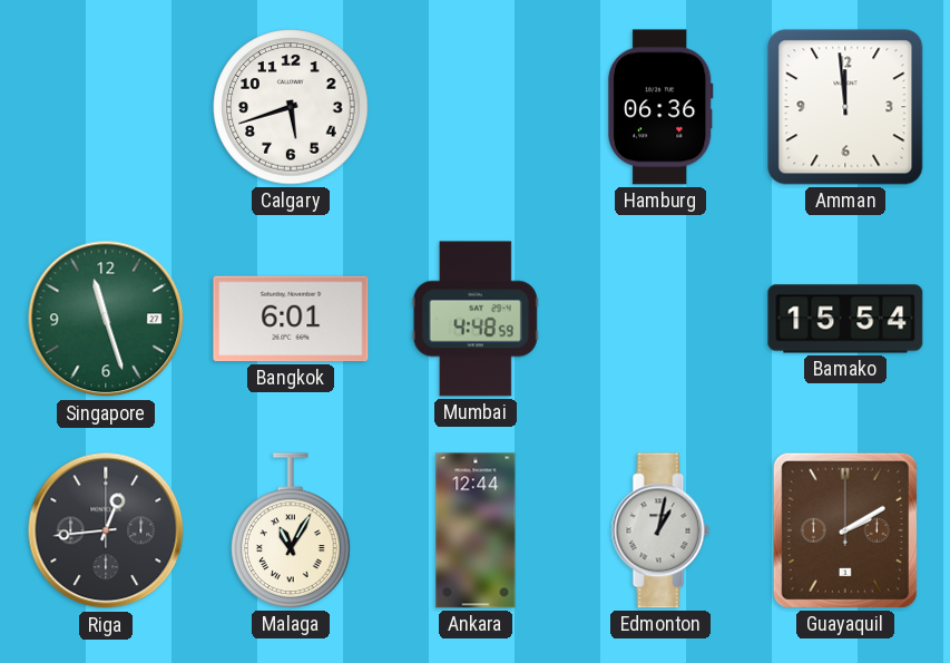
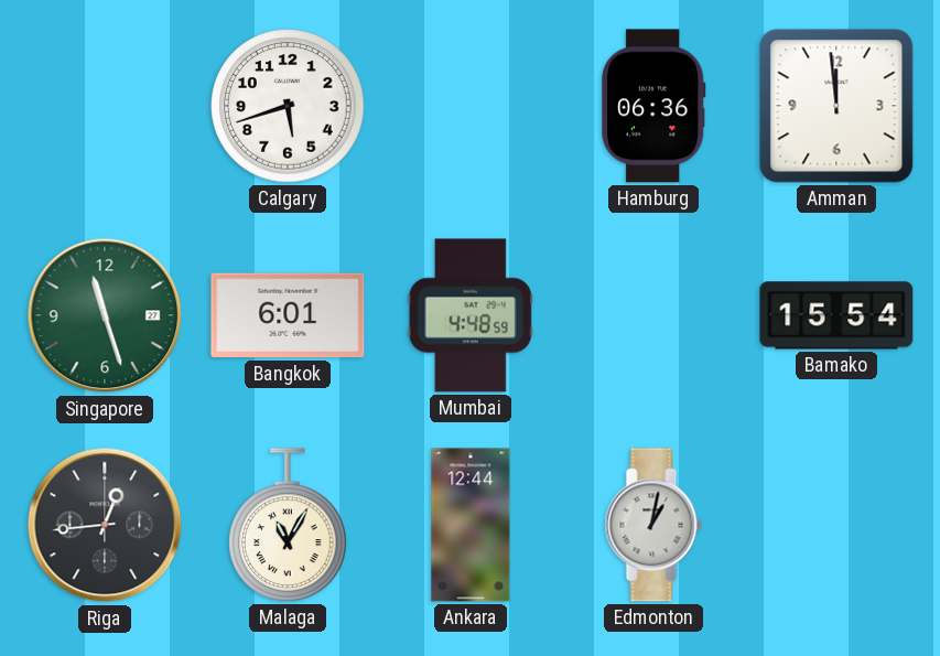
Guayaquil: 2:10 -> none (845, 530)
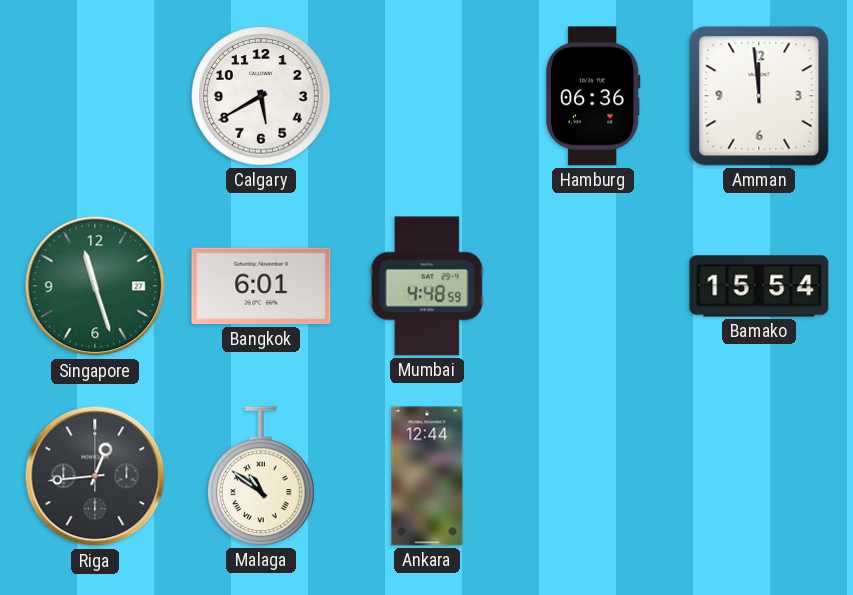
Calgary: 5:42 -> 5:40 (261, 96)
Malaga: 11:05 -> 10:51 (261, 476)
Edmonton: 1:02 -> none (653, 525)
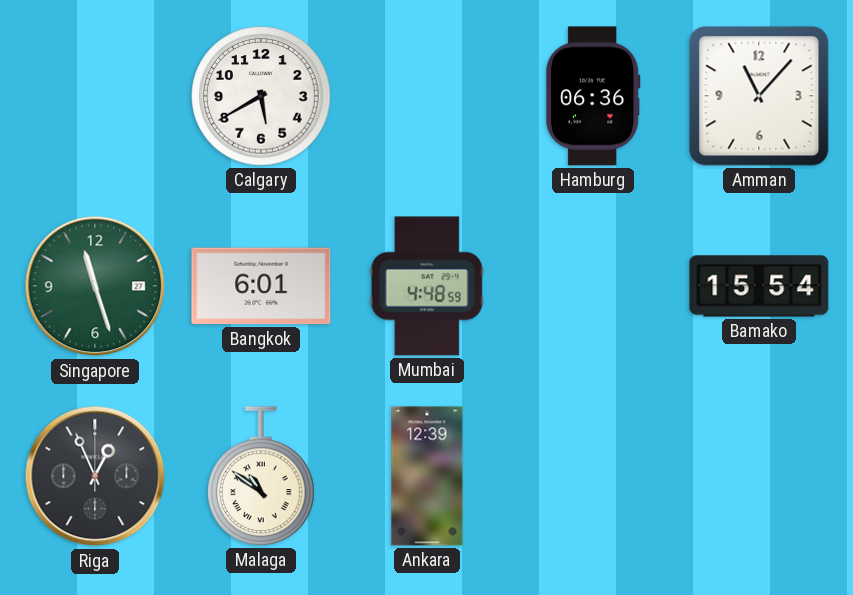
Amman: 11:59 -> 11:07 (759, 96)
Riga: 12:44 -> 12:56 (95, 476)
Ankara: 12:44 -> 12:39 (427, 476)
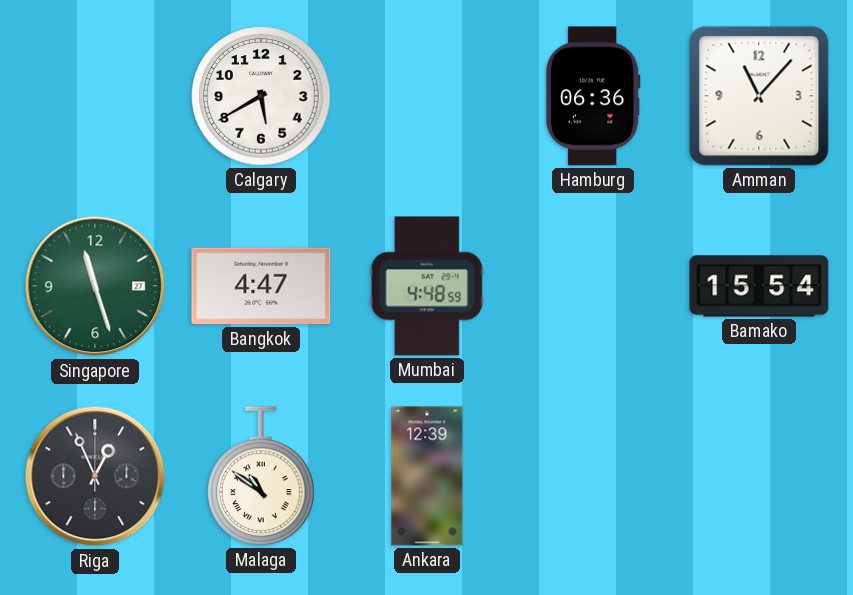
Bangkok: 6:01 -> 4:47 (261, 286)
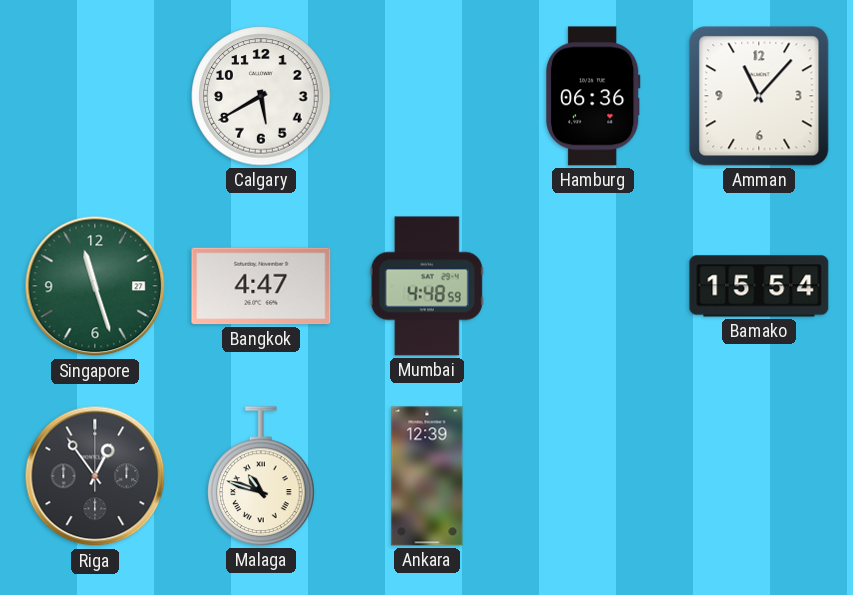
Riga: 12:56 -> 12:54 (95, 476)
Malaga: 10:51 -> 10:48 (261, 476)
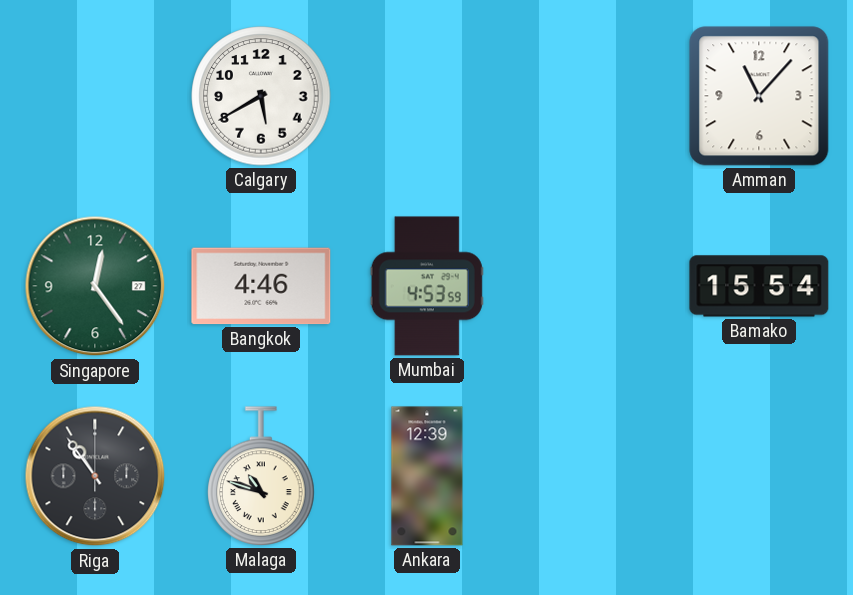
Hamburg: 06:36 -> none (594, 96)
Singapore: 11:27 -> 12:24 (95, 286)
Bangkok: 4:47 -> 4:46 (261, 286)
Mumbai: 4:48 -> 4:53 (427, 286)
Riga: 12:54 -> 10:54 (95, 476)
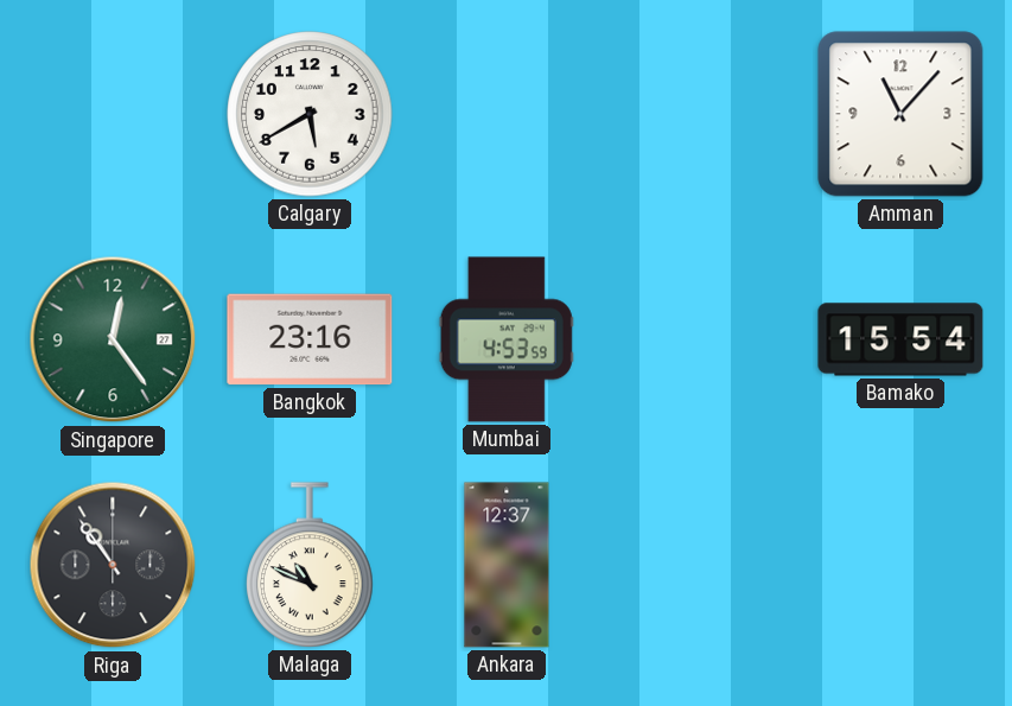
Bangkok: 4:46 -> 23:16 (310, 339)
Malaga: 10:48 -> 10:49 (310, 565)
Ankara: 12:39 -> 12:37 (507, 565)
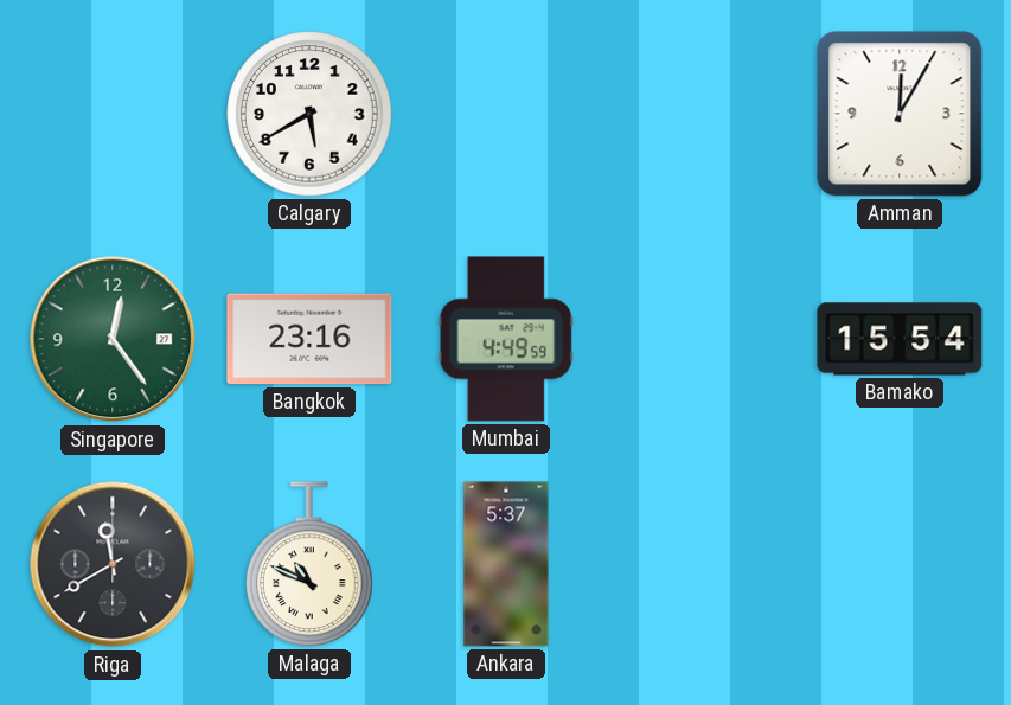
Amman: 11:07 -> 12:05 (900, 114)
Mumbai: 4:53 -> 4:49 (506, 339)
Riga: 10:54 -> 11:40 (113, 564)
Ankara: 12:37 -> 5:37 (506, 564)
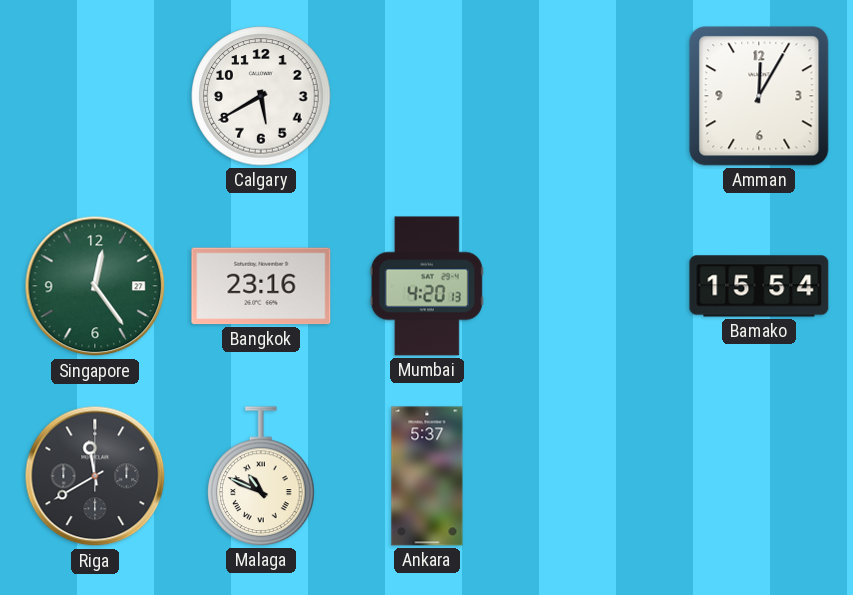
Mumbai: 4:49 -> 4:20 (427, 286)
